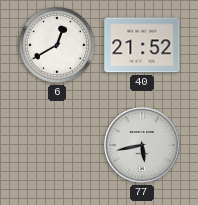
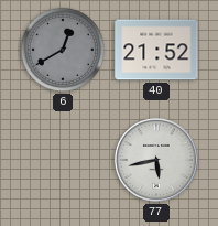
6 dial: white -> grey (63, 50)
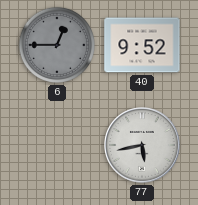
6: 12:40 -> 12:45 (57, 45)
40: 21:52 -> 9:52 (142, 45)
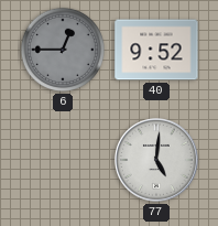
77: 5:43 -> 5:01 (156, 160)
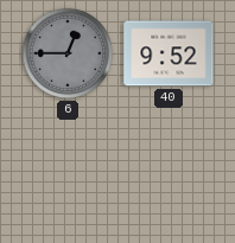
77: 5:01 -> none (156, 160)
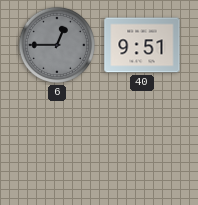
40: 9:52 -> 9:51 (142, 45)
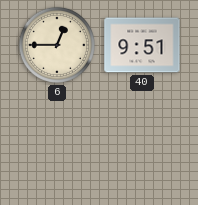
6 dial: grey -> cream (57, 45)
